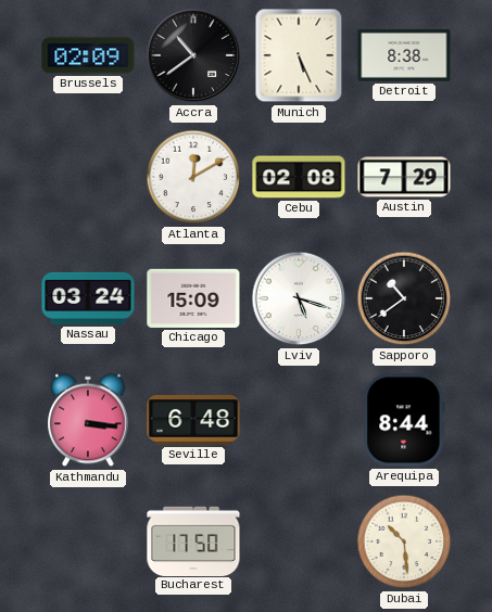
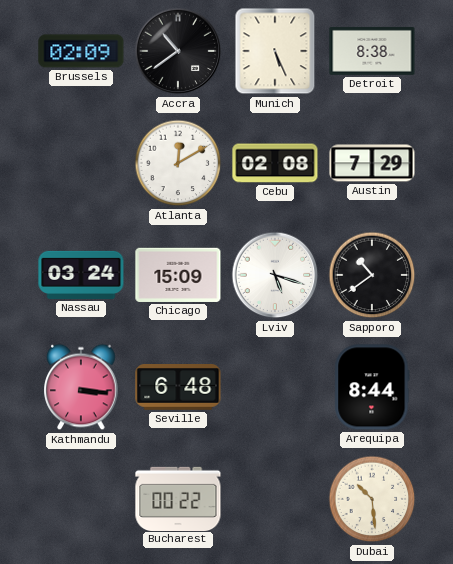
Bucharest: 17:50 -> 00:22 (178, 498)
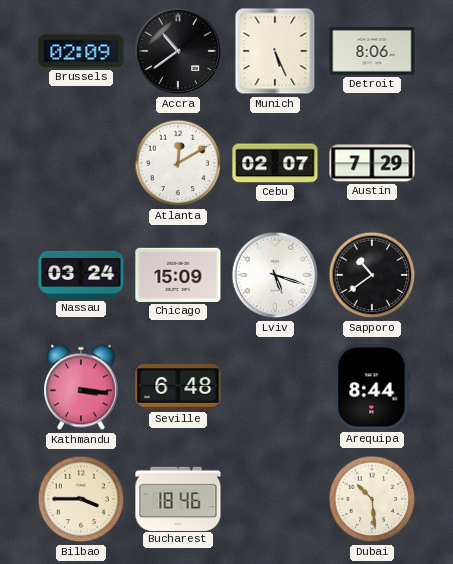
Detroit: 8:38 -> 8:06 (372, 51)
Cebu: 02:08 -> 02:07 (275, 163)
Bilbao: none -> 3:45 (81, 499)
Bucharest: 00:22 -> 18:46 (178, 498)
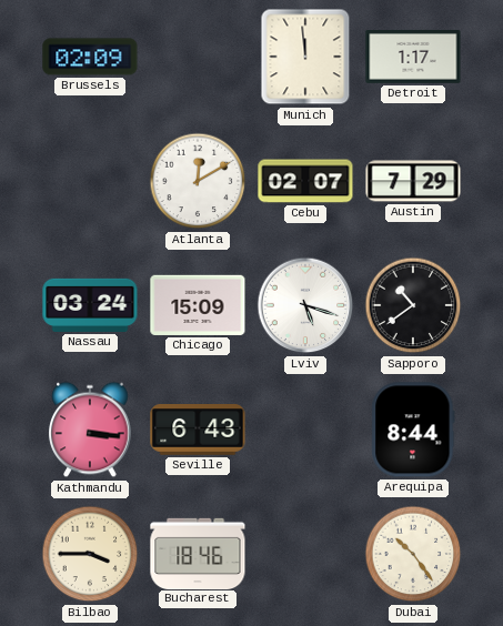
Accra: 10:39 -> none (178, 51)
Munich: 5:26 -> 11:59 (305, 57)
Detroit: 8:06 -> 1:17 (413, 57)
Seville: 6:48 -> 6:43 (198, 431)
Dubai: 10:29 -> 10:24 (413, 554)
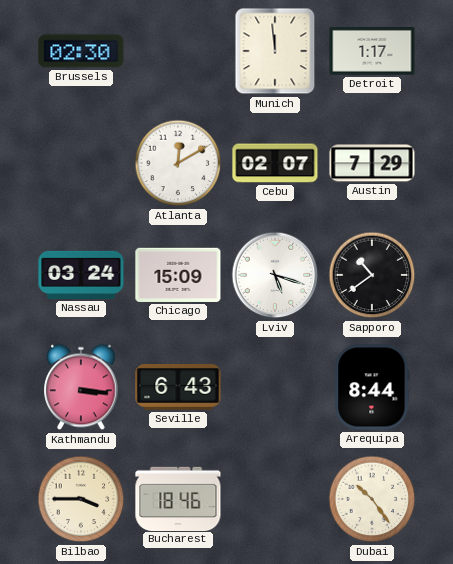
Brussels: 02:09 -> 02:30 (81, 51)
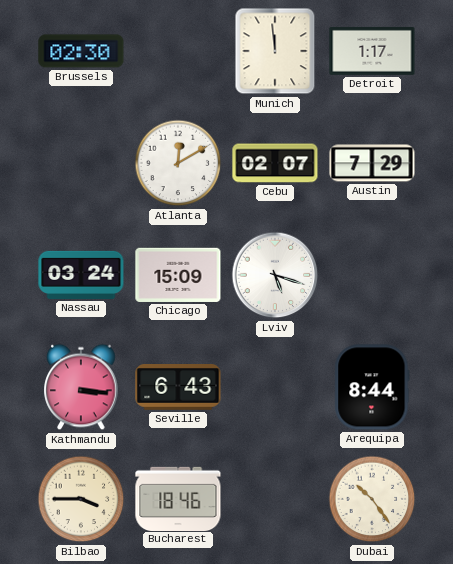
Sapporo: 10:39 -> none (372, 275)
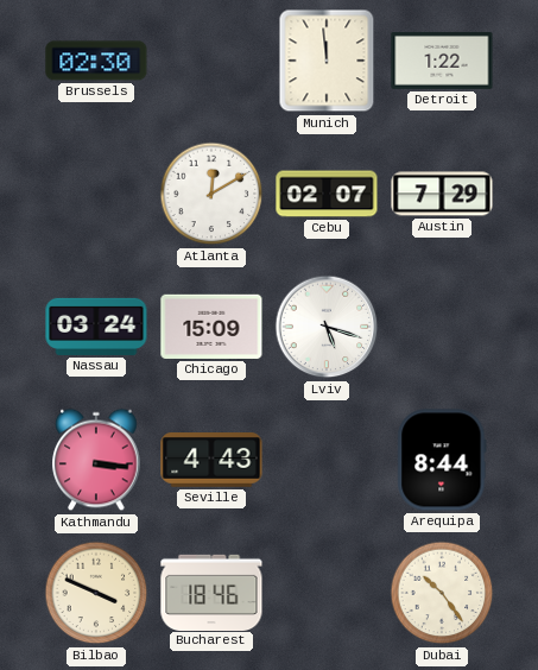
Detroit: 1:17 -> 1:22 (442, 61)
Seville: 6:43 -> 4:43 (211, 461)
Bilbao: 3:45 -> 3:49 (96, 593)
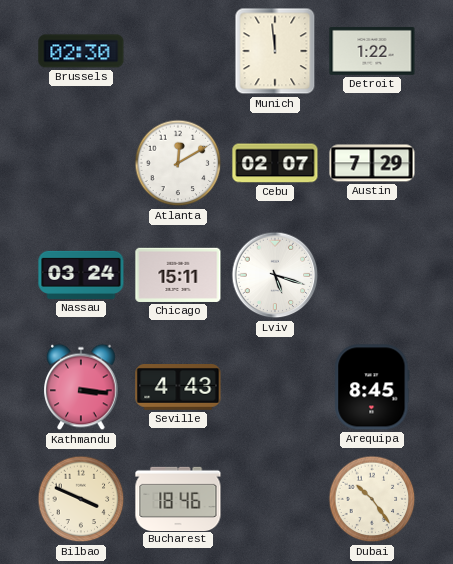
Chicago: 15:09 -> 15:11 (178, 275)
Arequipa: 8:44 -> 8:45 (372, 387)
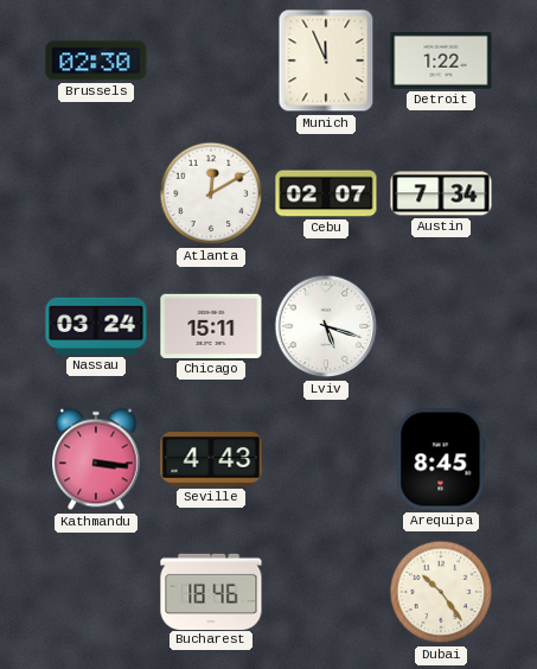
Munich: 11:59 -> 11:56 (326, 60)
Austin: 7:29 -> 7:34 (441, 193)
Bilbao: 3:49 -> none (81, 499)
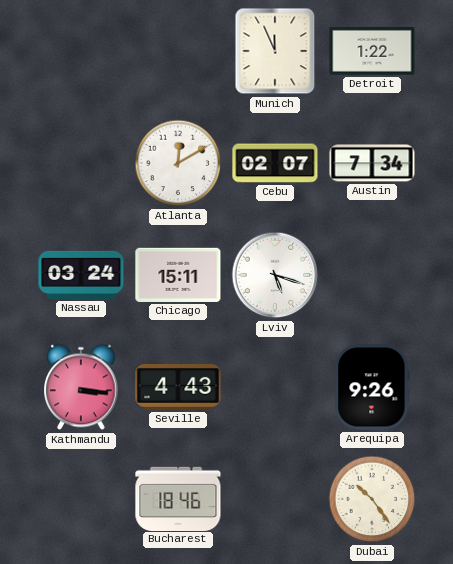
Brussels: 02:30 -> none (96, 60)
Arequipa: 8:45 -> 9:26 (372, 387)
